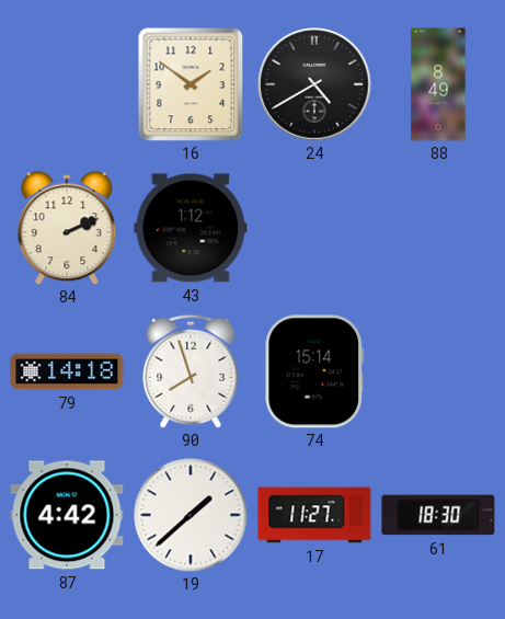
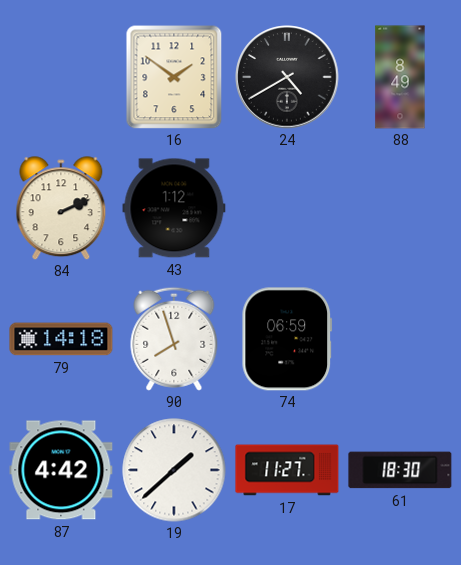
74: 15:14 -> 06:59 (287, 339)
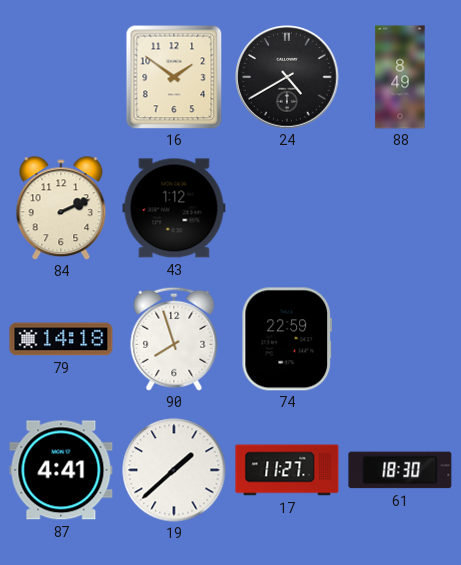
74: 06:59 -> 22:59 (287, 339)
87: 4:42 -> 4:41 (61, 470)
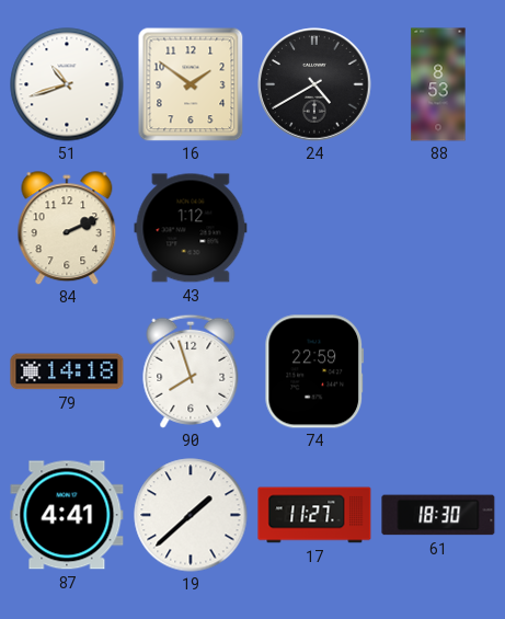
51: none -> 10:42 (67, 84)
88: 8:49 -> 8:53 (438, 84)
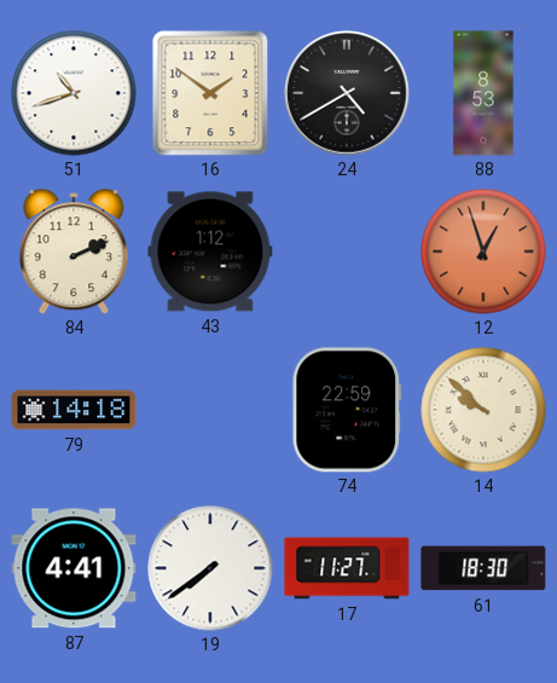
12: none -> 12:57 (483, 251)
90: 7:57 -> none (191, 371)
14: none -> 9:52 (483, 410)
19: 1:38 -> 7:39 (210, 568)
